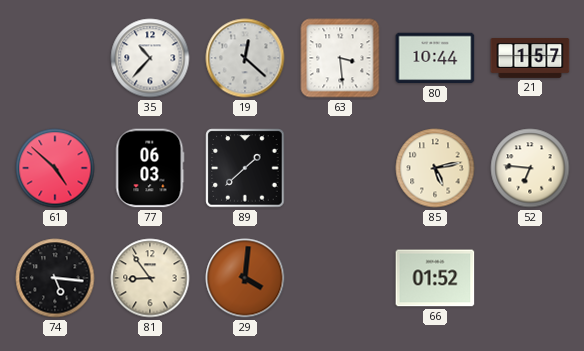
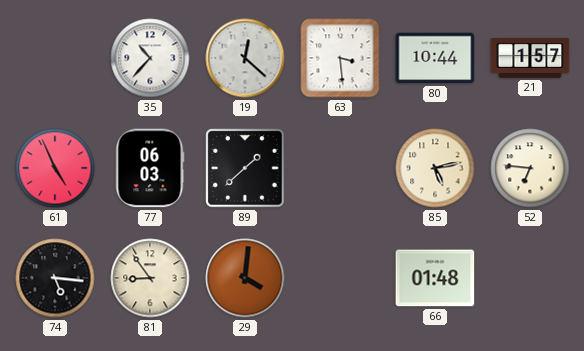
61: 4:52 -> 4:56 (55, 168)
66: 01:52 -> 01:48 (435, 278)
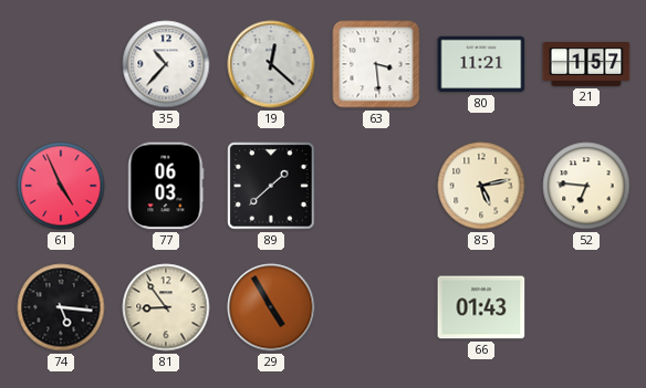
80: 10:44 -> 11:21 (481, 64)
29: 4:01 -> 4:55 (271, 307)
66: 01:48 -> 01:43 (481, 307)
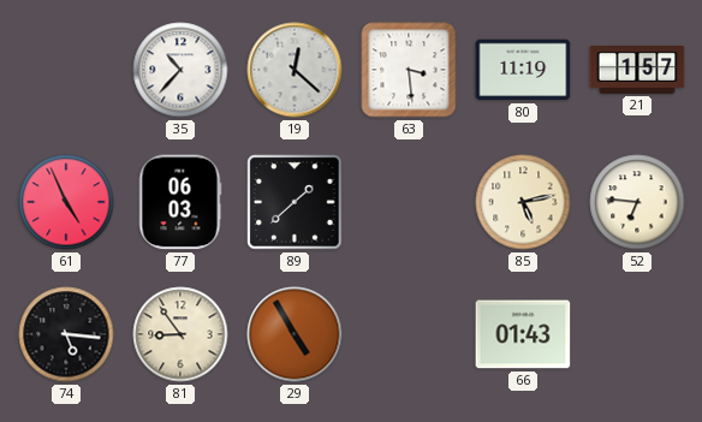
80: 11:21 -> 11:19 (523, 70)
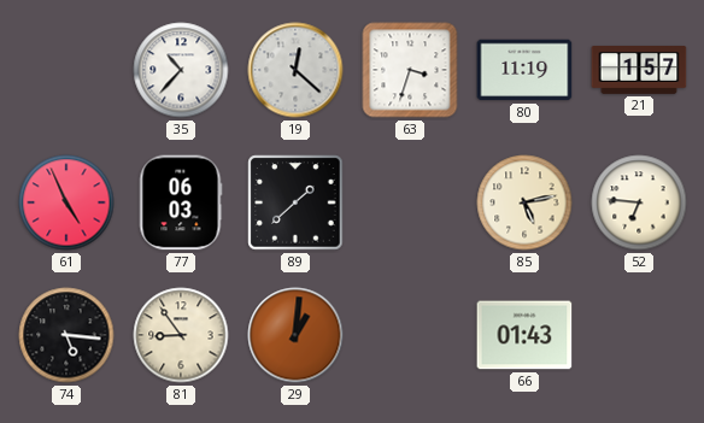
63: 3:29 -> 3:33 (410, 70)
29: 4:55 -> 1:01 (295, 335)
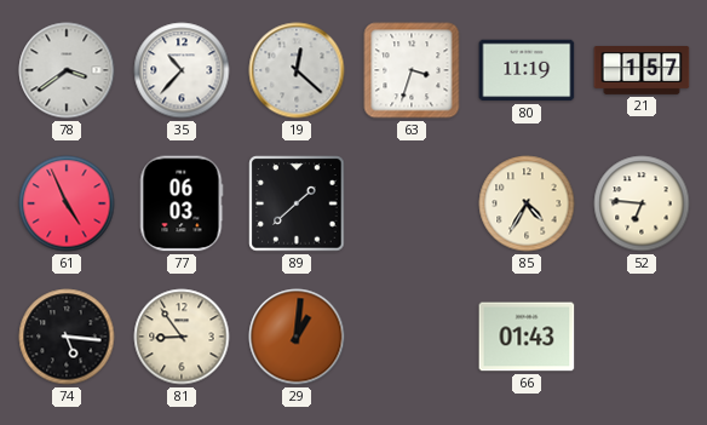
78: none -> 3:39 (67, 70)
85: 5:13 -> 4:35 (527, 203)
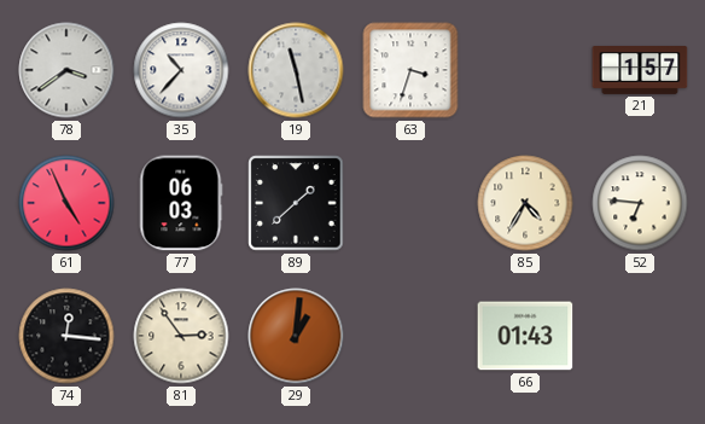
19: 12:22 -> 11:28 (296, 70)
80: 11:19 -> none (527, 70)
74: 5:16 -> 12:16 (66, 336)
81: 8:54 -> 2:54 (181, 336)
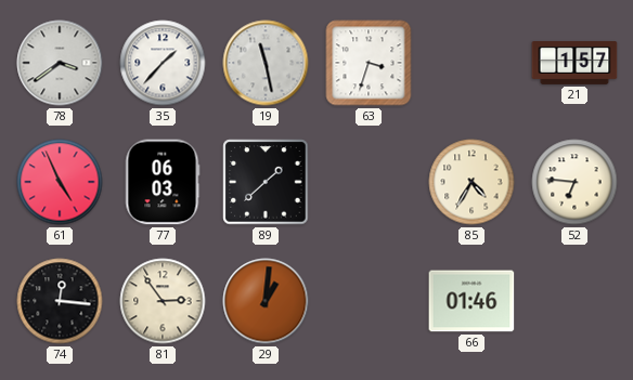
35: 10:37 -> 1:37 (163, 63)
66: 01:43 -> 01:46 (471, 301)
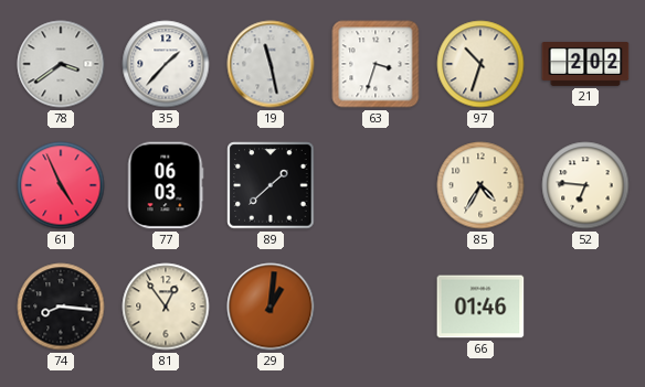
97: none -> 10:33 (480, 64)
21: 1:57 -> 2:02 (585, 65)
74: 12:16 -> 8:16 (61, 307)
81: 2:54 -> 12:54 (166, 307)
